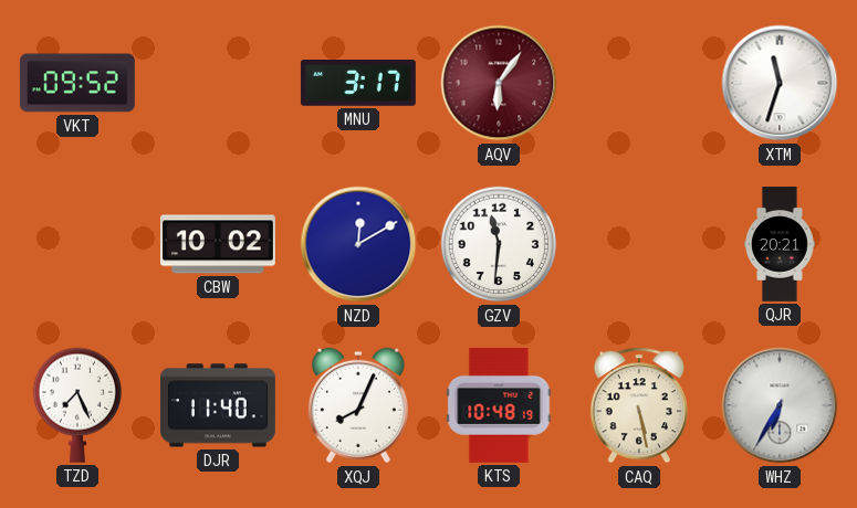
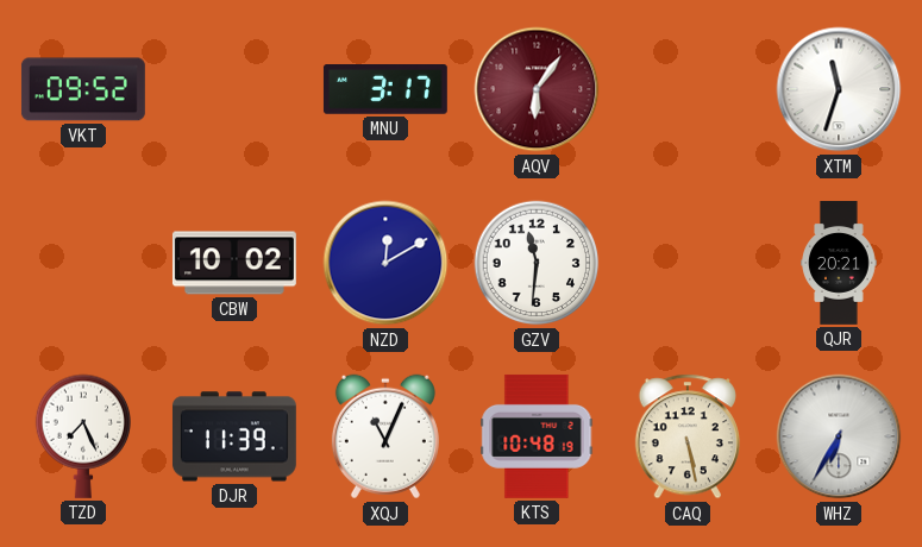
DJR: 11:40 -> 11:39 (234, 436)
XQJ: 8:04 -> 11:04 (385, 436)
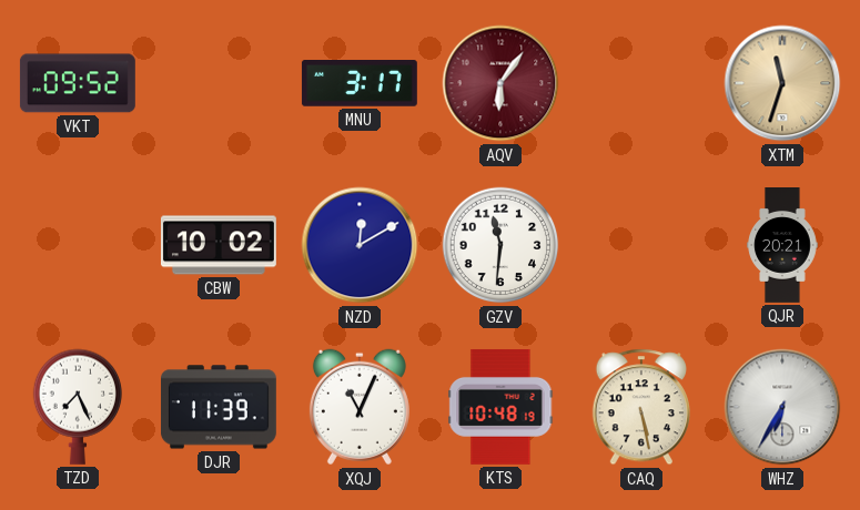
XTM dial: white -> champagne (782, 83)
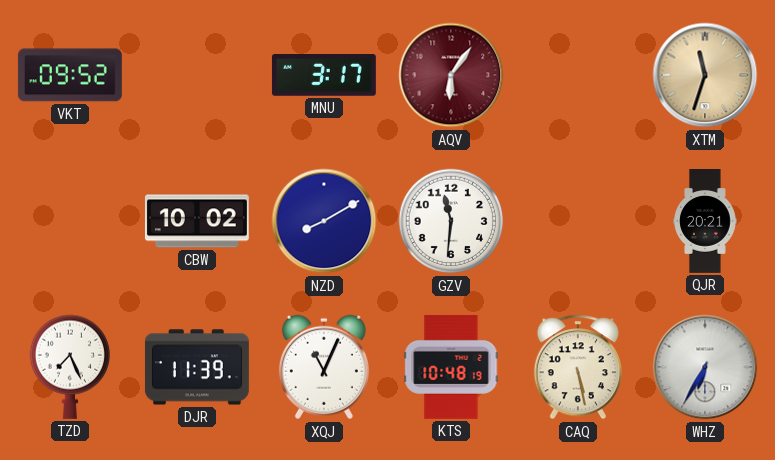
NZD: 12:10 -> 8:10 (324, 221)
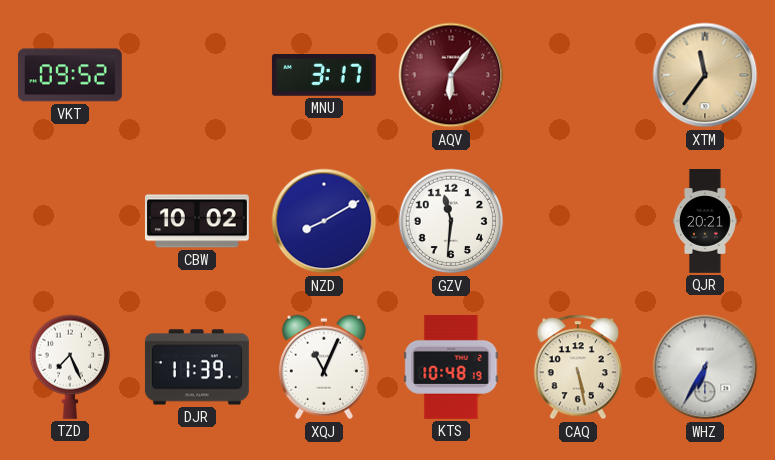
XTM: 11:33 -> 11:36 (705, 75)
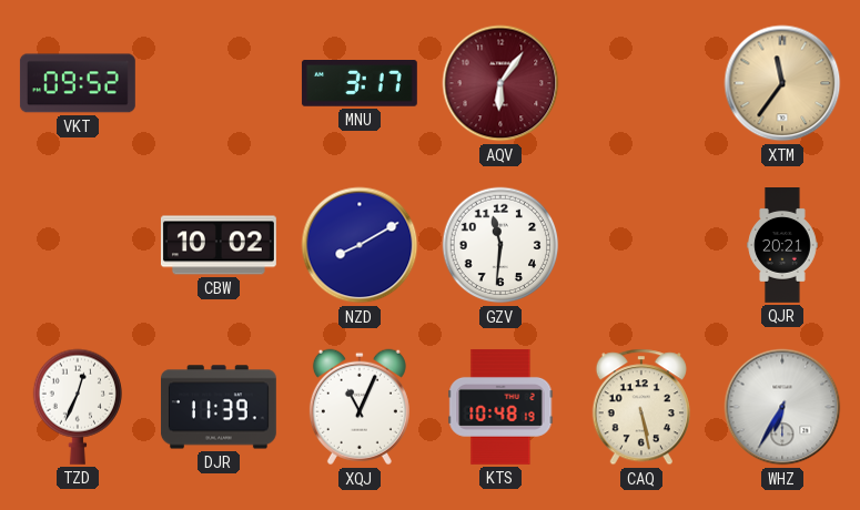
TZD: 7:26 -> 12:34 (77, 407)
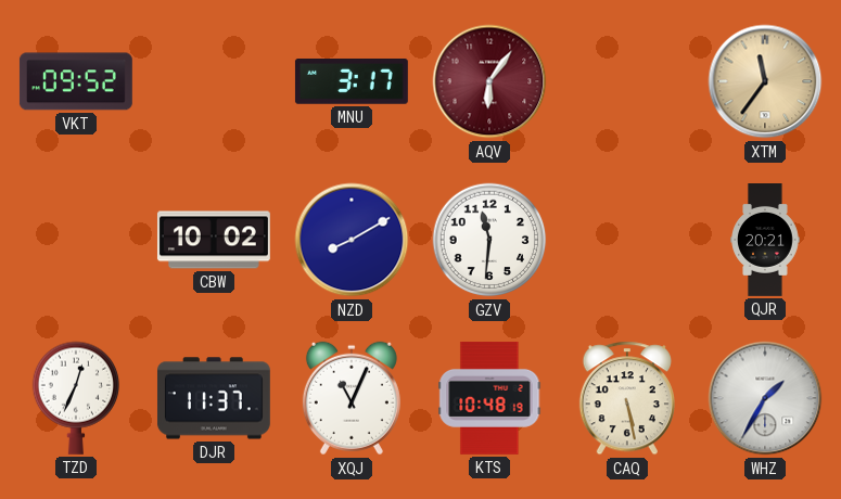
DJR: 11:39 -> 11:37 (214, 398)
WHZ: 6:35 -> 1:35 (765, 398)
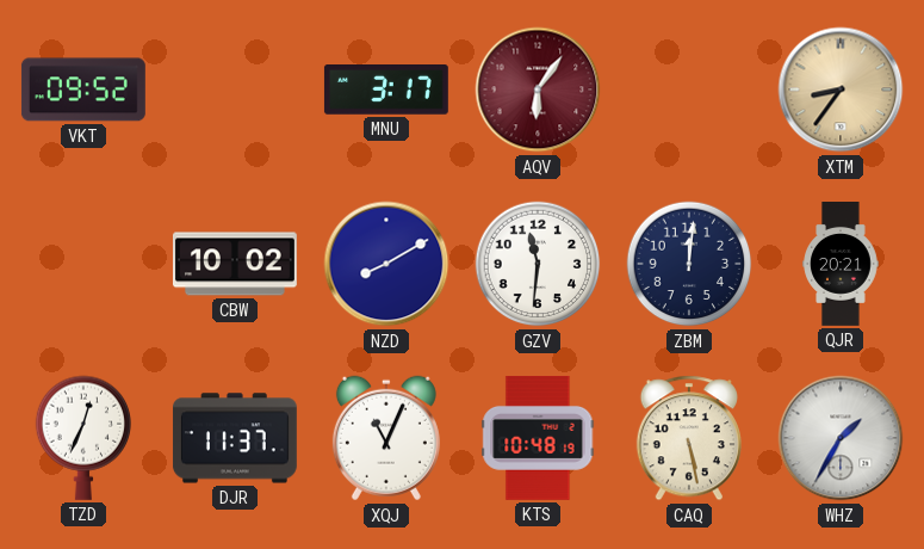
XTM: 11:36 -> 8:36 (841, 90)
ZBM: none -> 12:01 (689, 264)
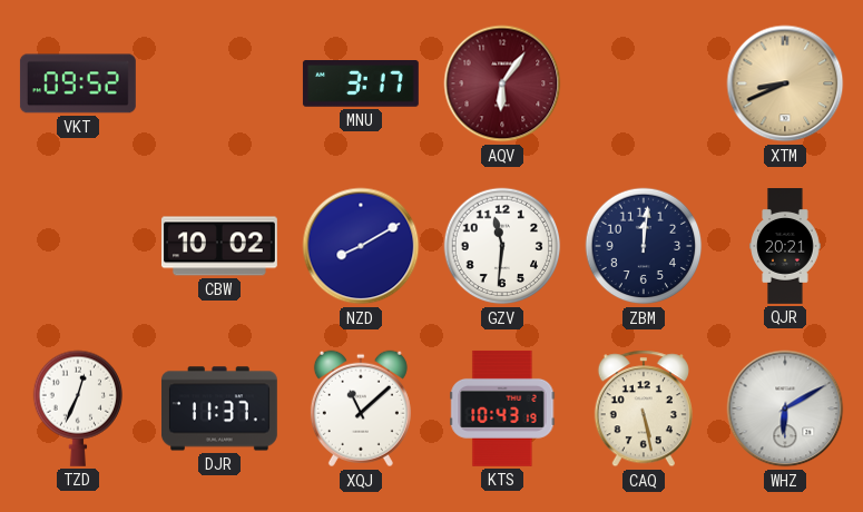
XTM: 8:36 -> 8:41 (785, 83)
XQJ: 11:04 -> 11:08 (361, 408)
KTS: 10:48 -> 10:43 (502, 408)
WHZ: 1:35 -> 6:10 (785, 408)
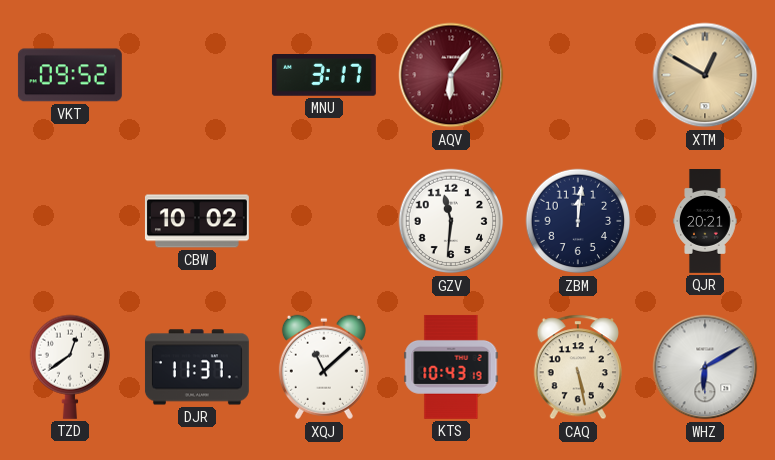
XTM: 8:41 -> 12:50 (705, 75)
NZD: 8:10 -> none (361, 246)
TZD: 12:34 -> 12:39 (69, 367)
